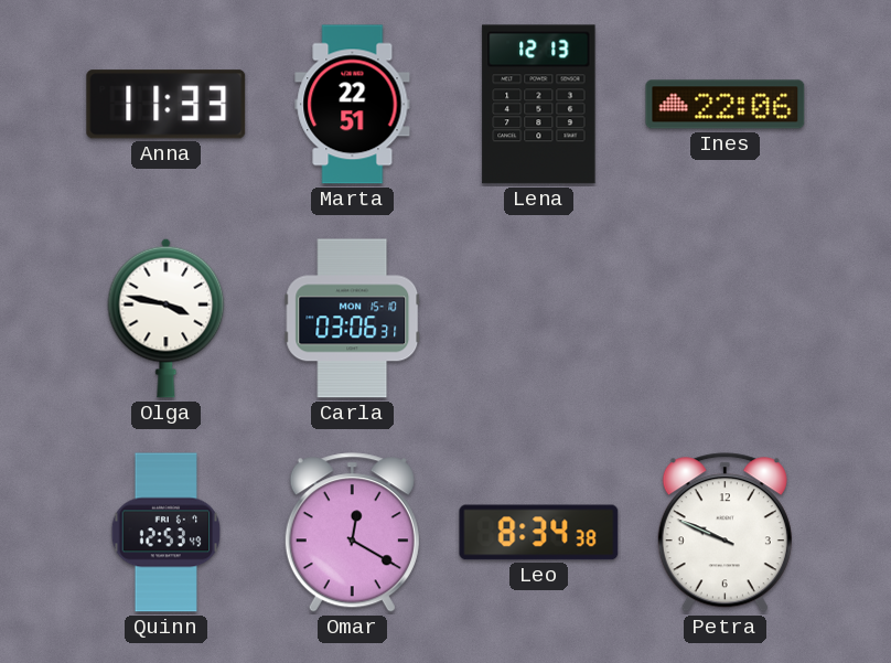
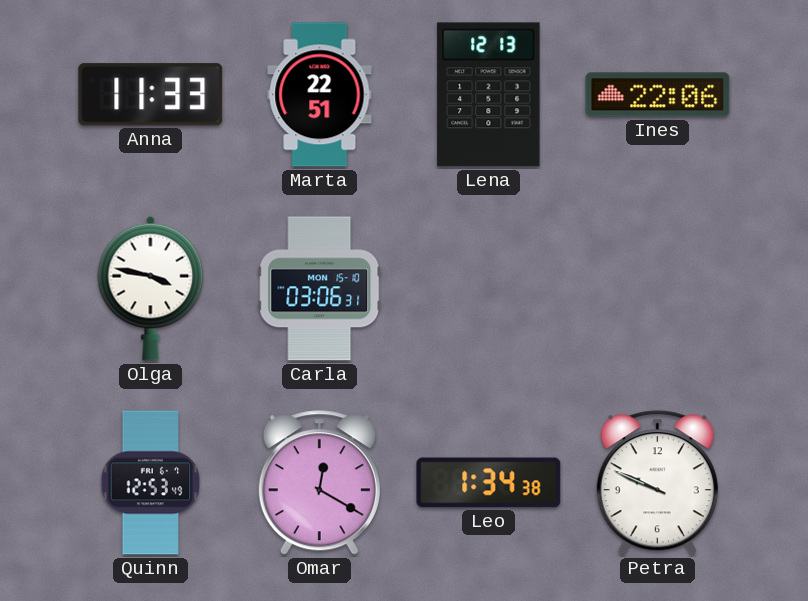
Leo: 8:34 -> 1:34 (489, 483)
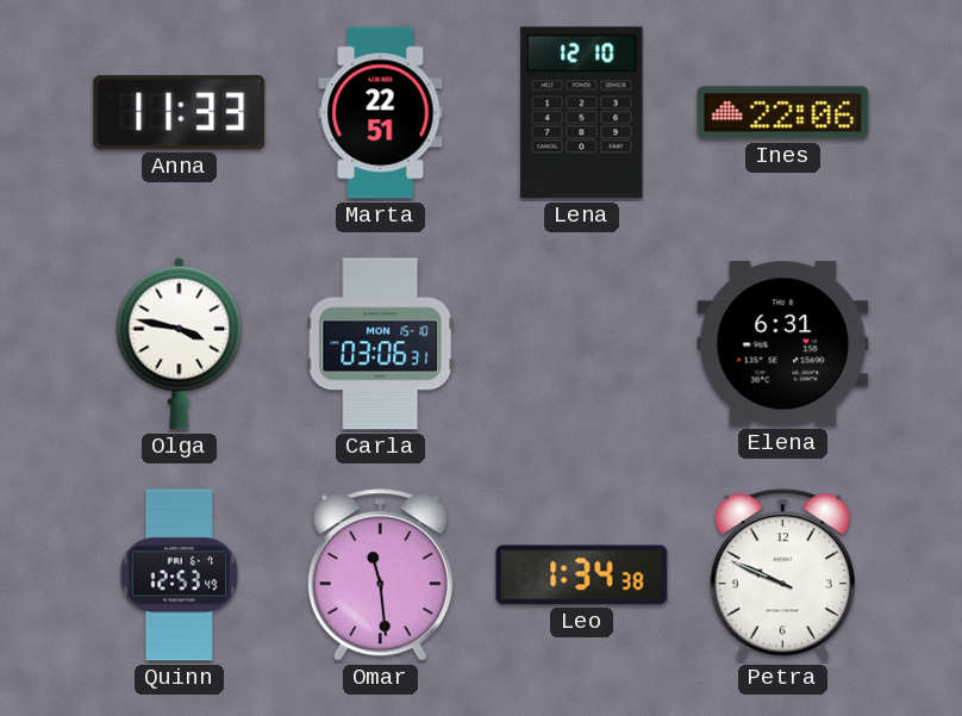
Lena: 12:13 -> 12:10 (582, 113)
Elena: none -> 6:31 (783, 344)
Omar: 12:20 -> 11:29 (380, 575)
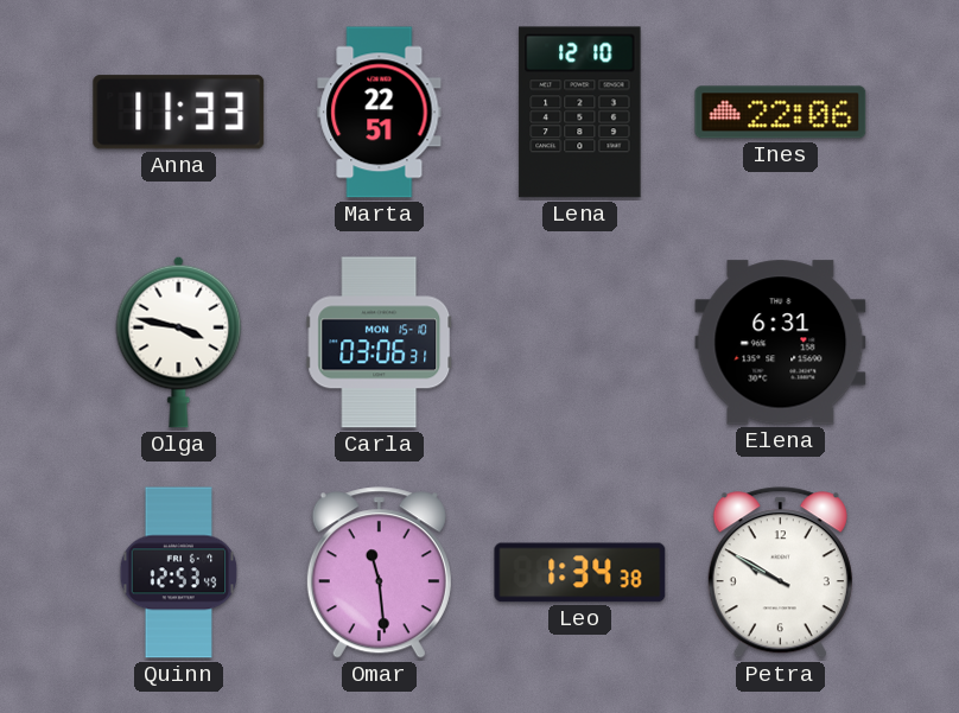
Petra: 9:49 -> 9:50 (780, 573)
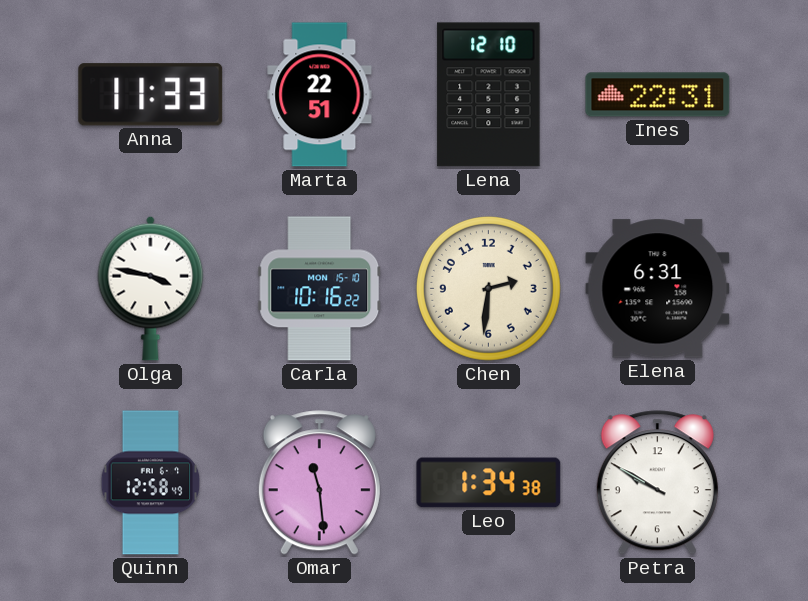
Ines: 22:06 -> 22:31 (658, 95)
Carla: 03:06 -> 10:16 (320, 289)
Chen: none -> 2:31 (488, 288)
Quinn: 12:53 -> 12:58 (151, 483)
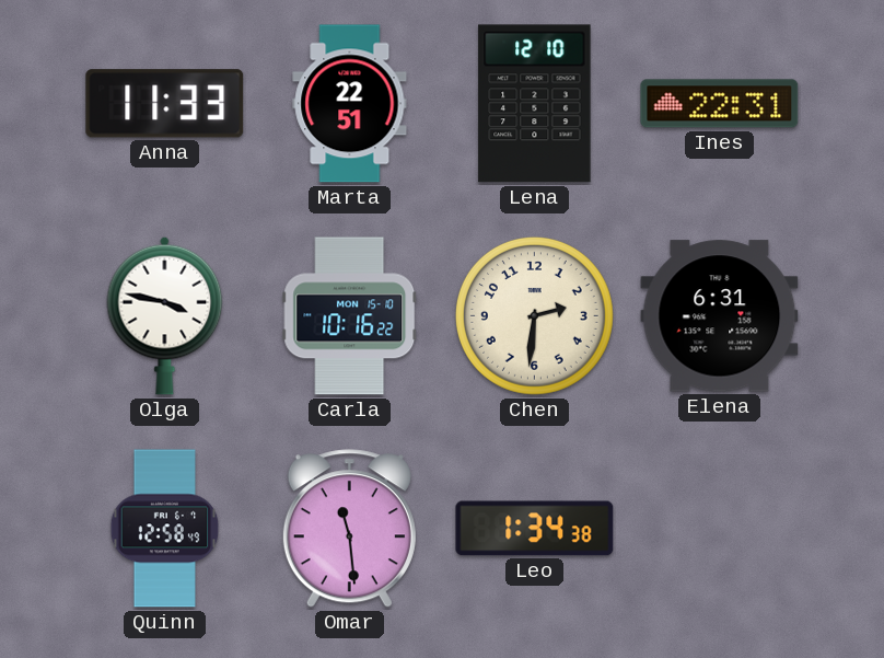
Petra: 9:50 -> none (657, 483)
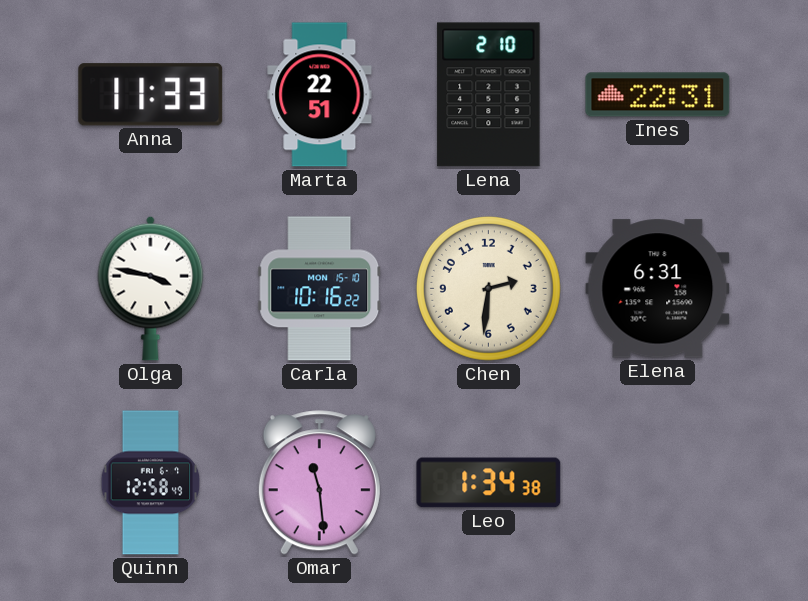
Lena: 12:10 -> 2:10 (489, 95)
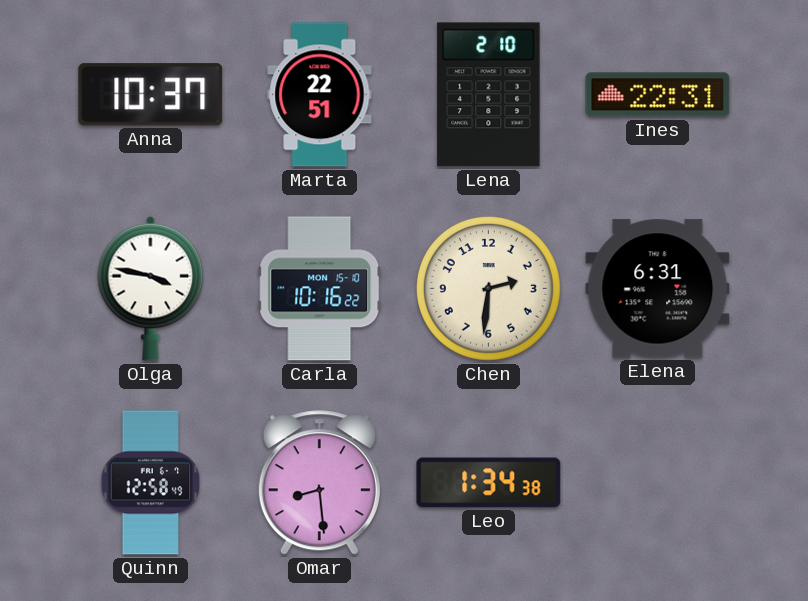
Anna: 11:33 -> 10:37 (151, 95)
Omar: 11:29 -> 8:29 (319, 483)
